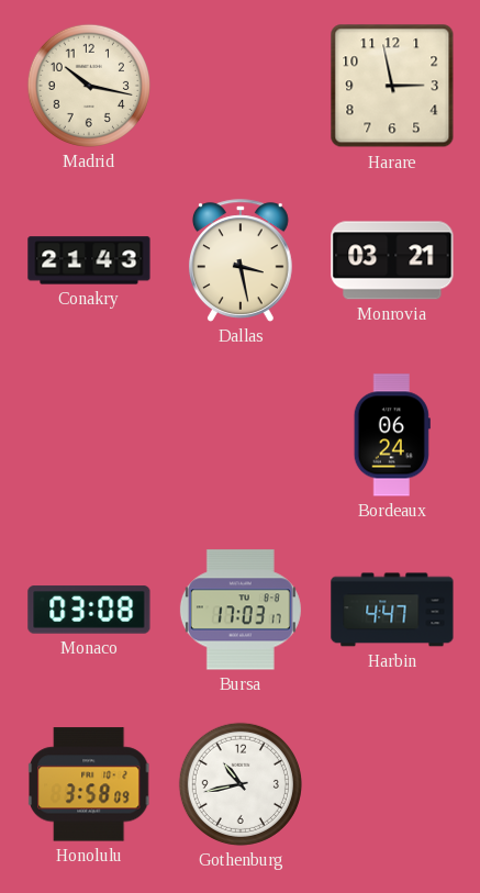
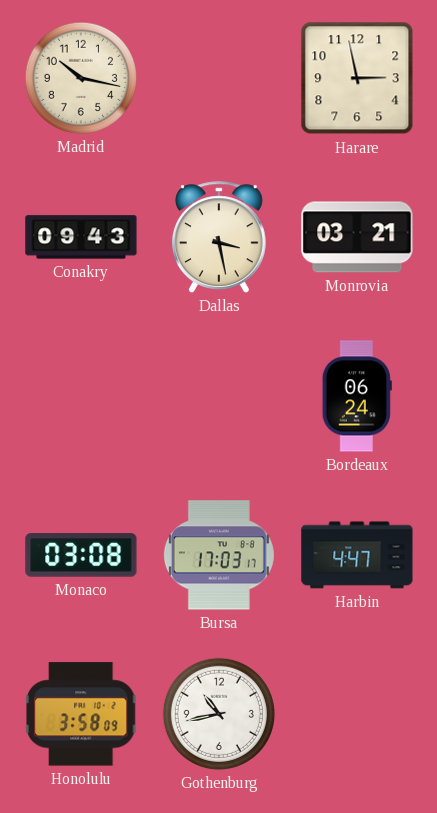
Conakry: 21:43 -> 09:43 (81, 237)
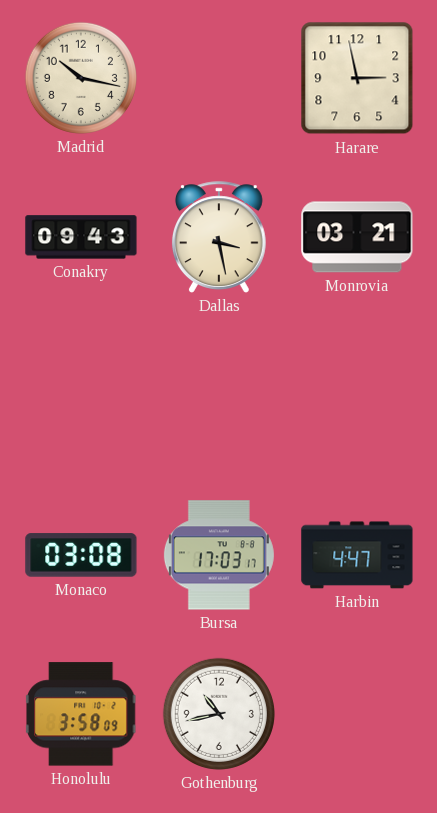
Bordeaux: 06:24 -> none (357, 396)
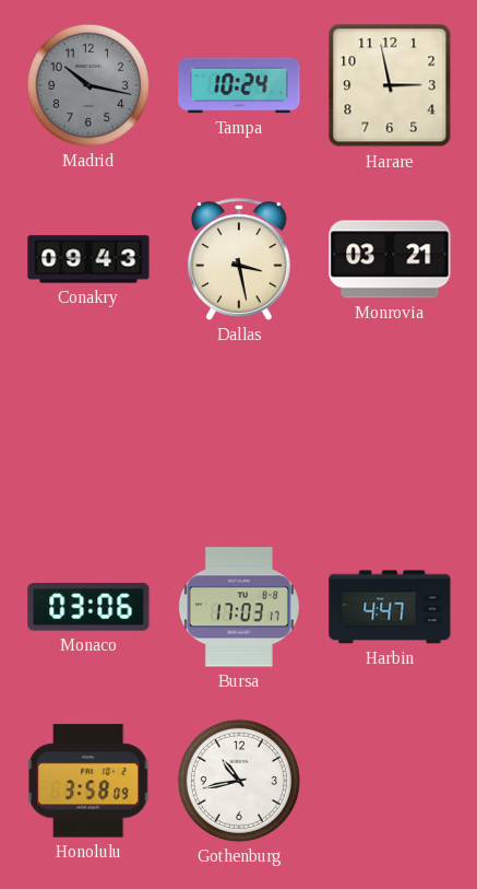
Madrid dial: cream -> grey (88, 85)
Tampa: none -> 10:24 (239, 85)
Monaco: 03:08 -> 03:06 (88, 607)
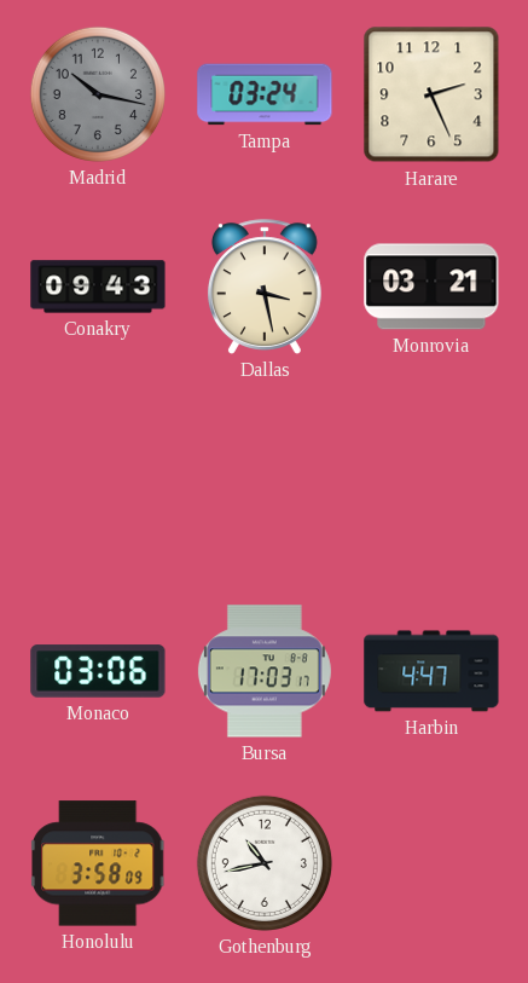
Tampa: 10:24 -> 03:24 (265, 94)
Harare: 2:58 -> 2:26 (431, 94)
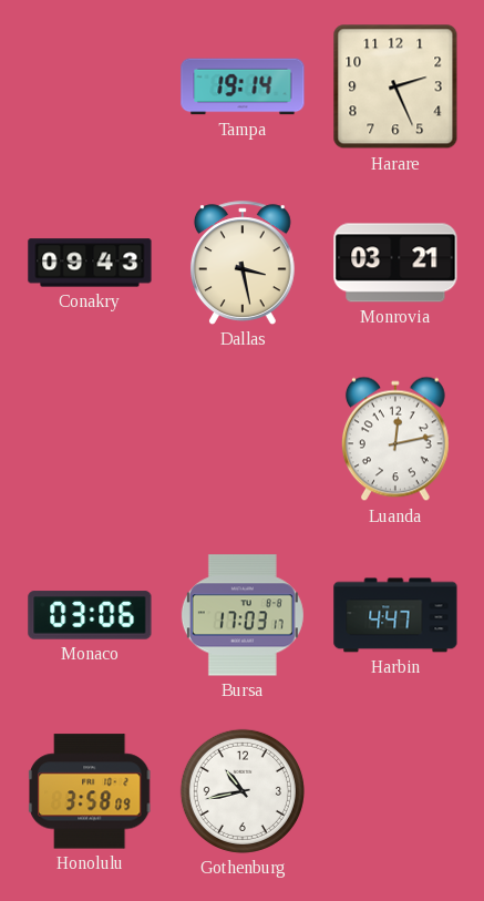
Madrid: 10:17 -> none (98, 94)
Tampa: 03:24 -> 19:14 (243, 86)
Luanda: none -> 12:13 (395, 439)
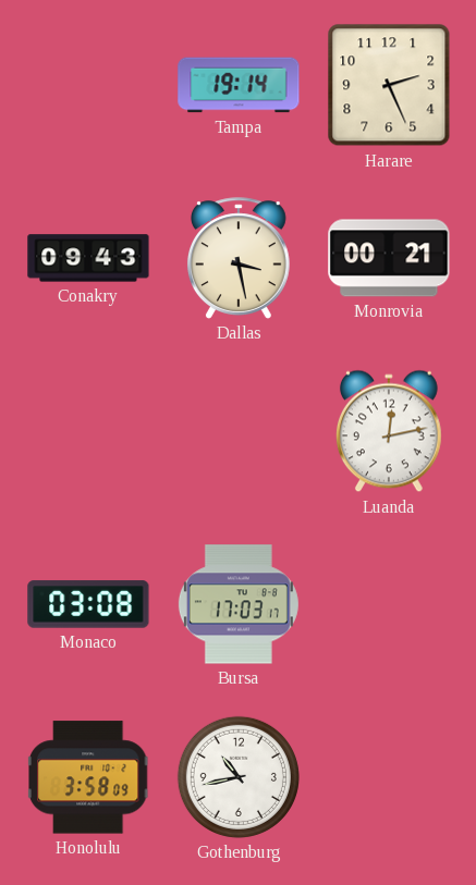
Monrovia: 03:21 -> 00:21 (389, 258)
Monaco: 03:06 -> 03:08 (88, 604)
Harbin: 4:47 -> none (395, 615)
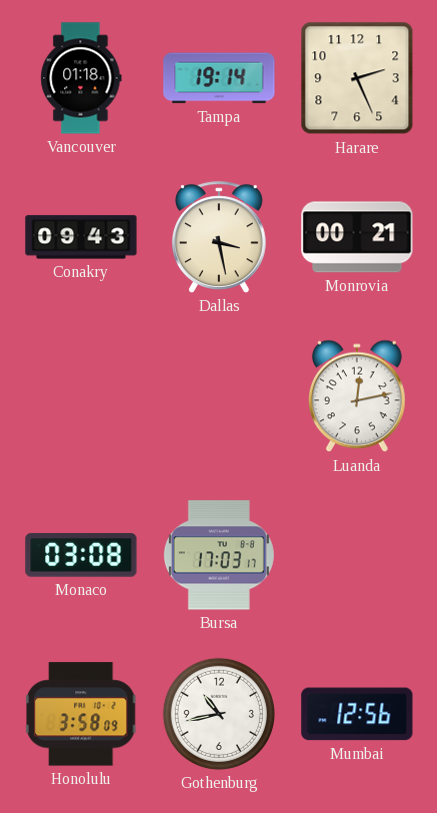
Vancouver: none -> 01:18 (81, 78)
Mumbai: none -> 12:56 (357, 714)
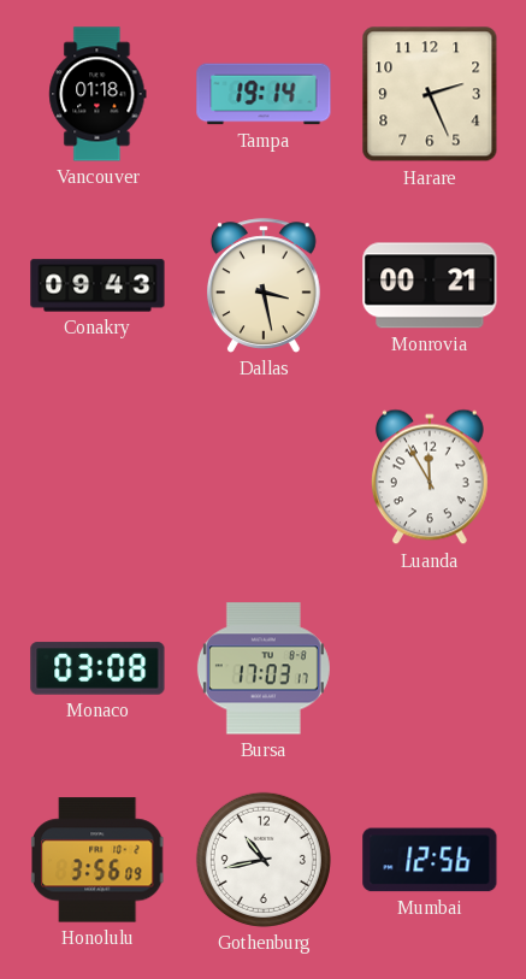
Luanda: 12:13 -> 11:55 (430, 477)
Honolulu: 3:58 -> 3:56 (97, 860)
